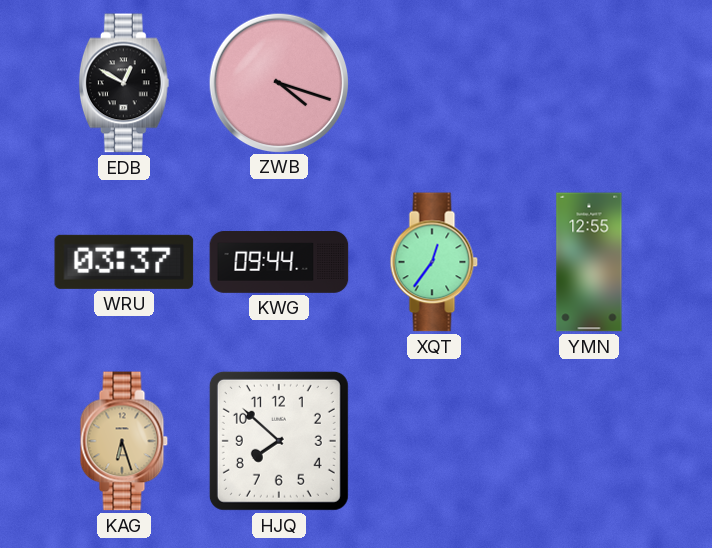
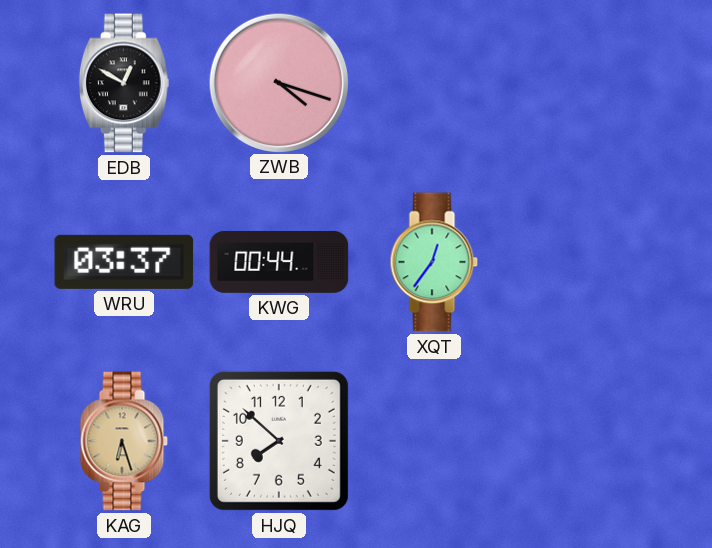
KWG: 09:44 -> 00:44 (279, 263)
YMN: 12:55 -> none (589, 262)
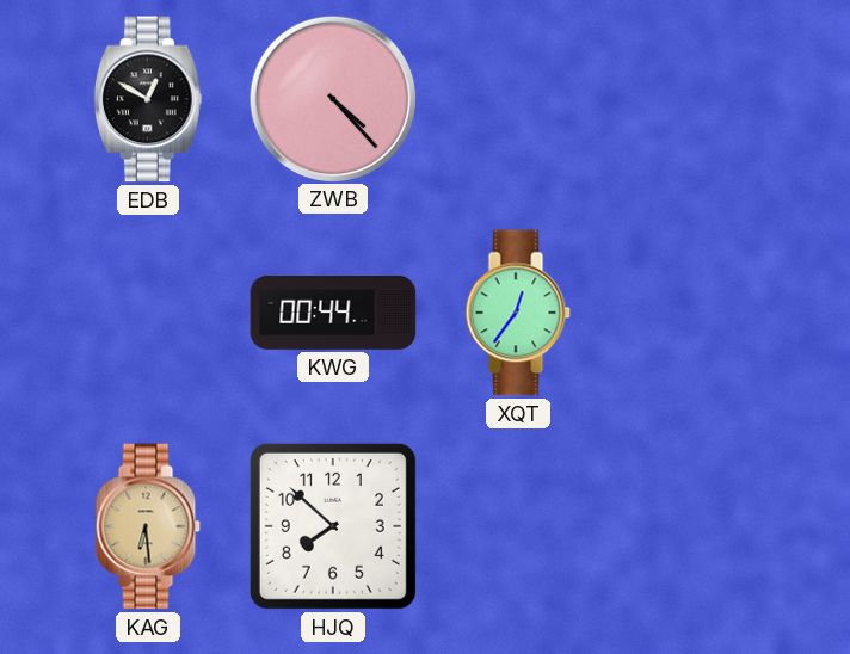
ZWB: 4:18 -> 4:23 (332, 98)
WRU: 03:37 -> none (124, 262)
KAG: 6:27 -> 6:29 (148, 526)
